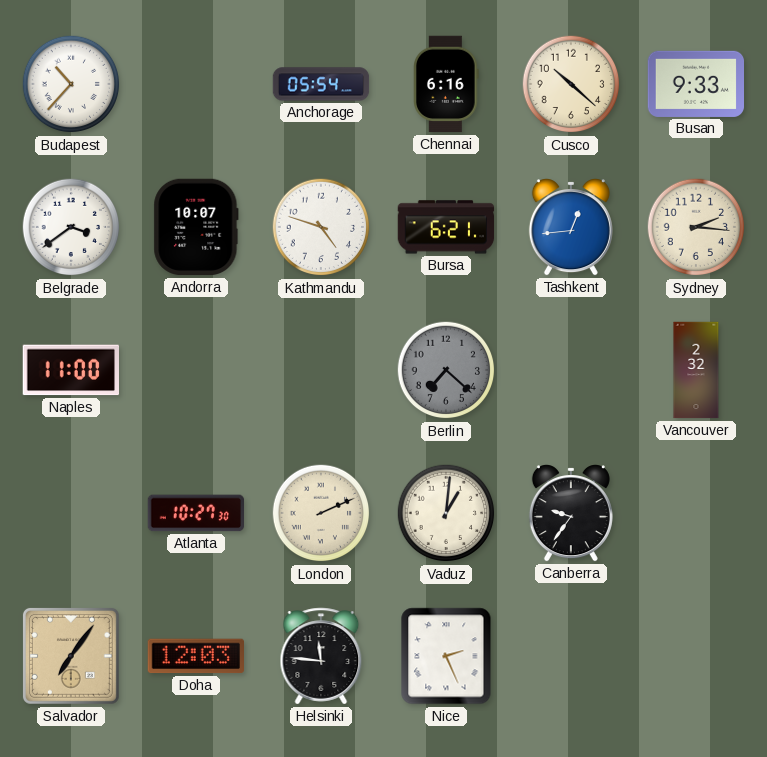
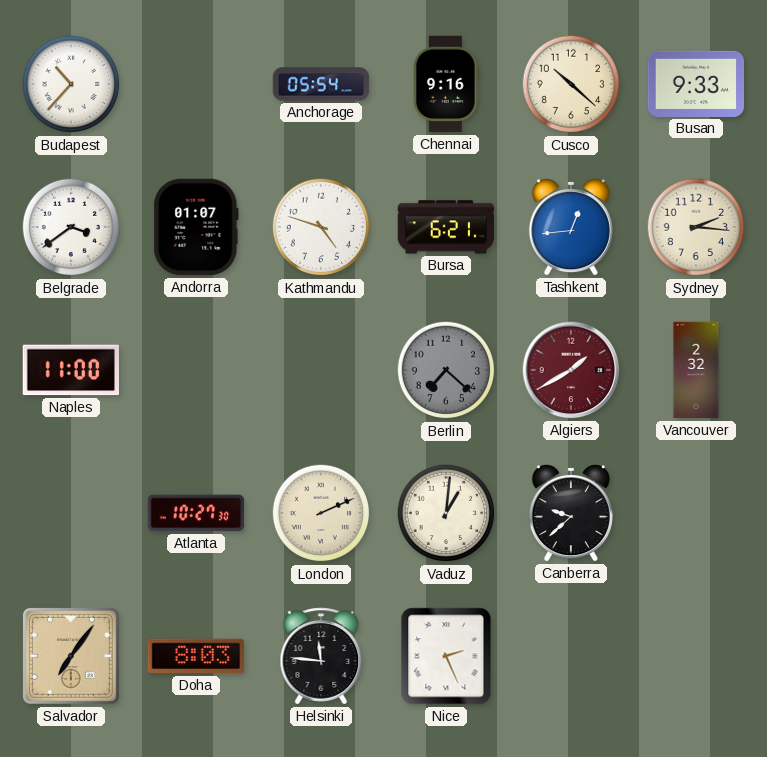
Chennai: 6:16 -> 9:16 (446, 84)
Andorra: 10:07 -> 01:07 (196, 227)
Algiers: none -> 1:40 (571, 370)
Canberra: 9:36 -> 9:38 (571, 513)
Doha: 12:03 -> 8:03 (195, 656)
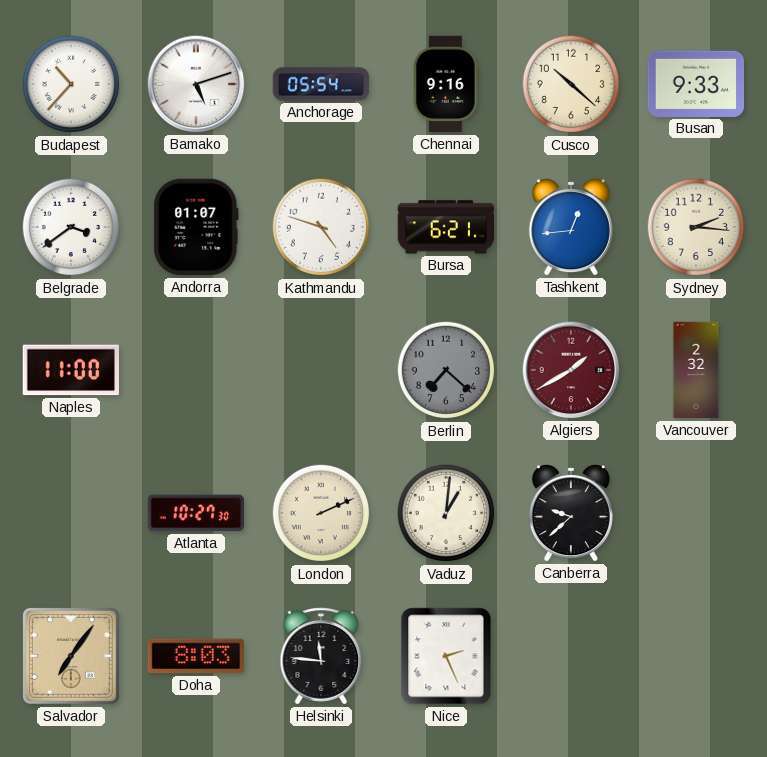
Bamako: none -> 5:12 (196, 84)
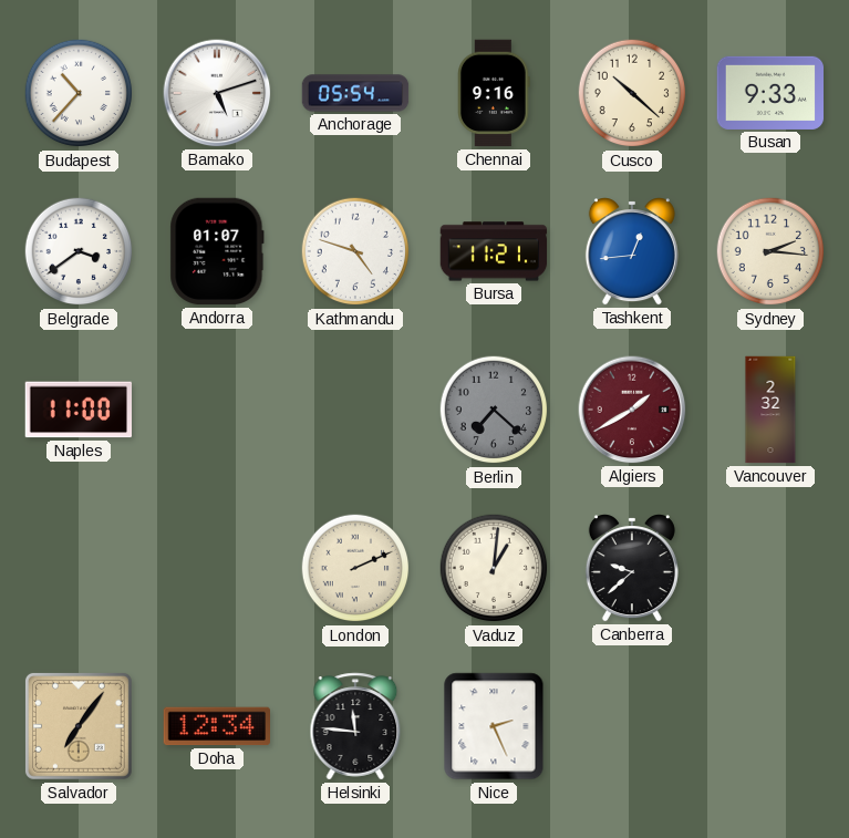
Bursa: 6:21 -> 11:21 (494, 251)
Atlanta: 10:27 -> none (196, 513)
Doha: 8:03 -> 12:34 (216, 726)
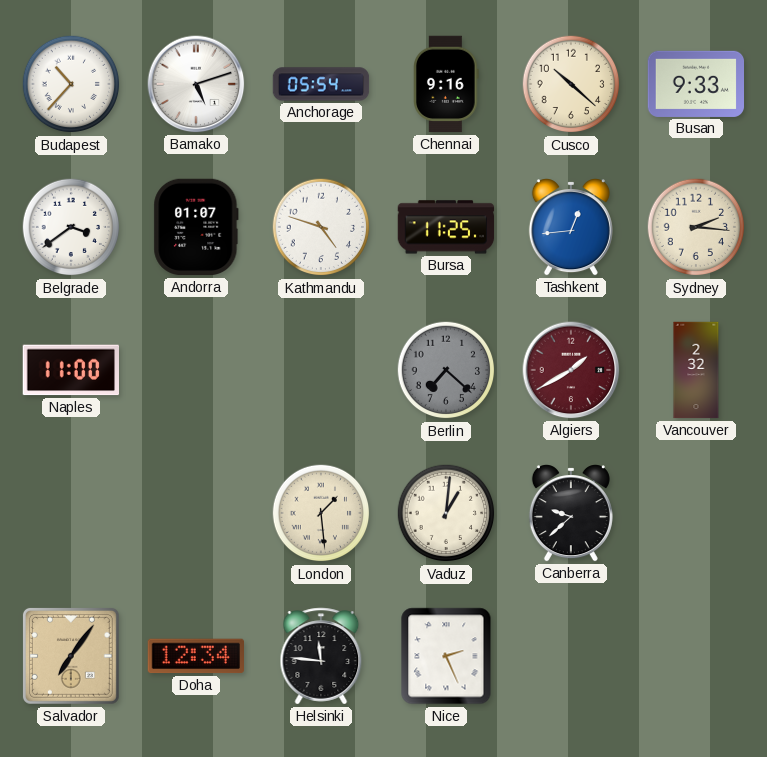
Bursa: 11:21 -> 11:25 (446, 227)
London: 2:11 -> 1:29 (321, 513)
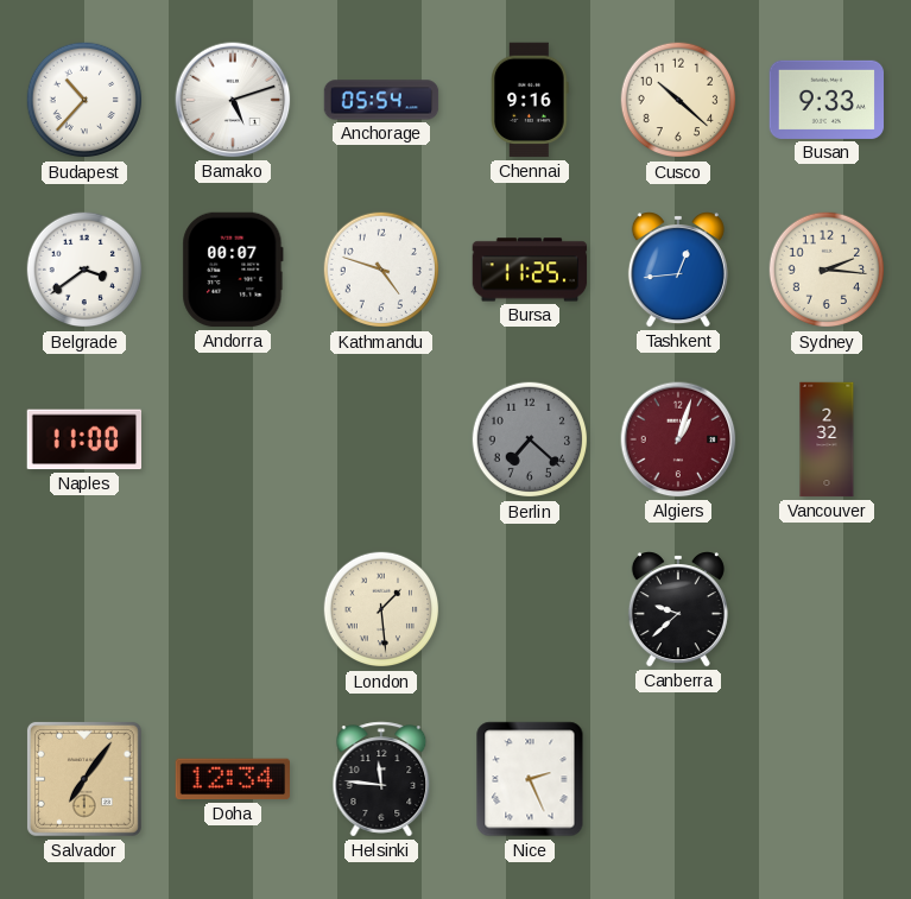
Andorra: 01:07 -> 00:07 (233, 270)
Algiers: 1:40 -> 1:03 (678, 439)
Vaduz: 1:01 -> none (446, 513)
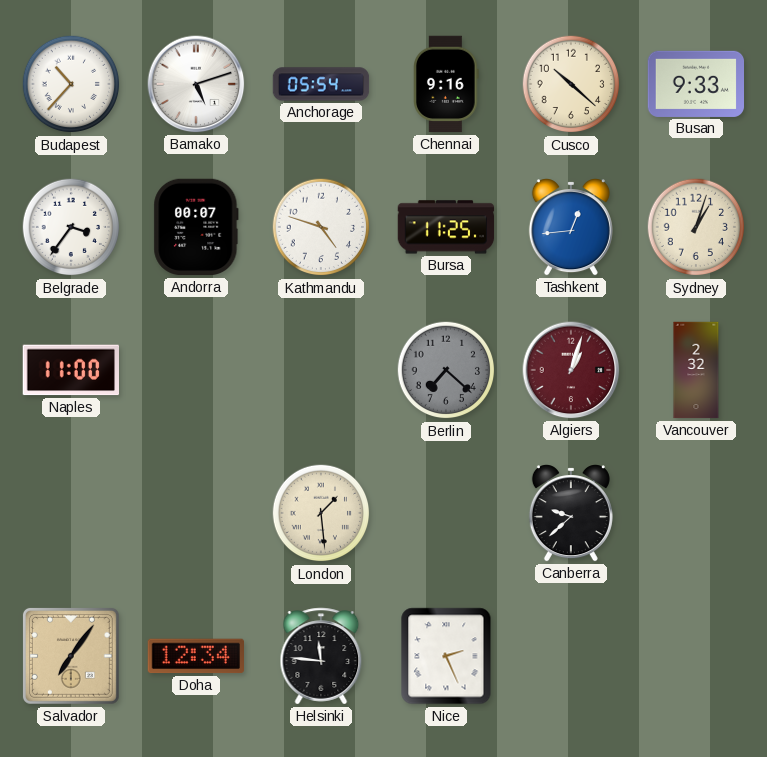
Belgrade: 3:39 -> 3:36 (71, 227)
Sydney: 2:16 -> 1:03 (696, 227)
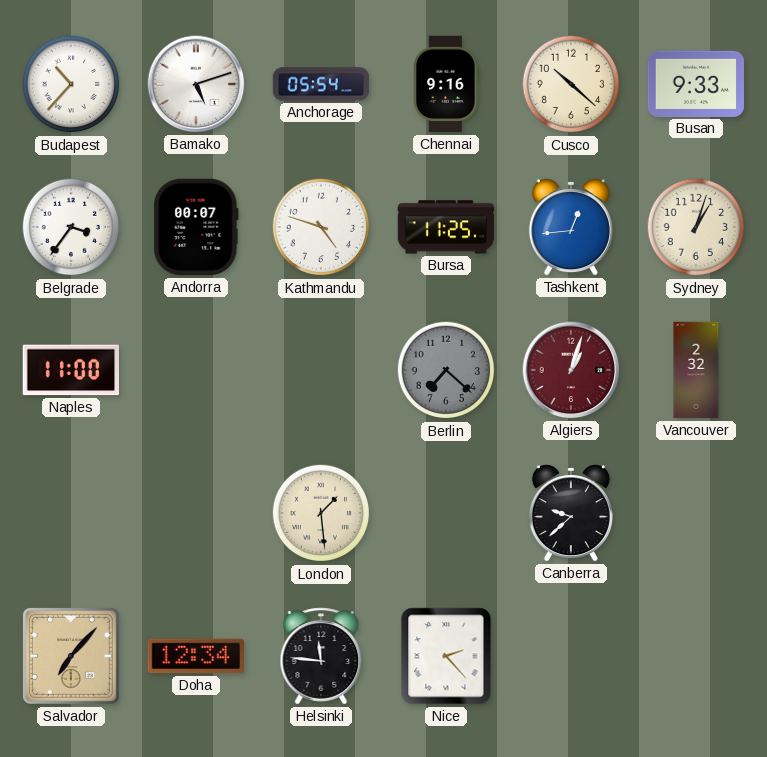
Salvador: 7:06 -> 7:07 (71, 656)
Nice: 2:26 -> 2:23 (446, 656)
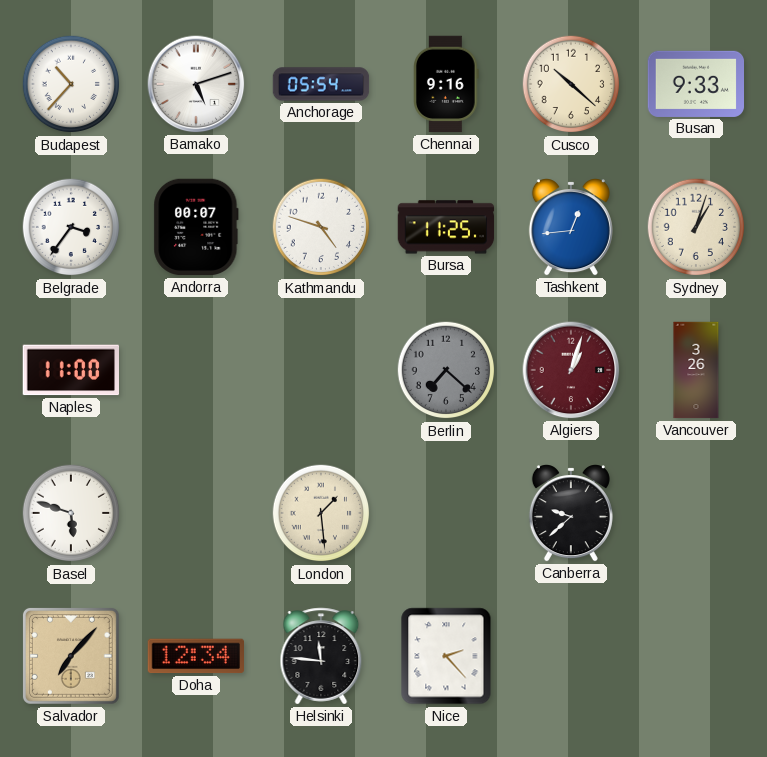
Vancouver: 2:32 -> 3:26 (696, 370)
Basel: none -> 5:48 (71, 513)
